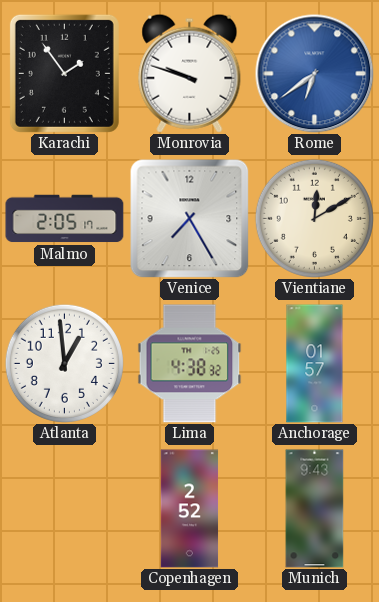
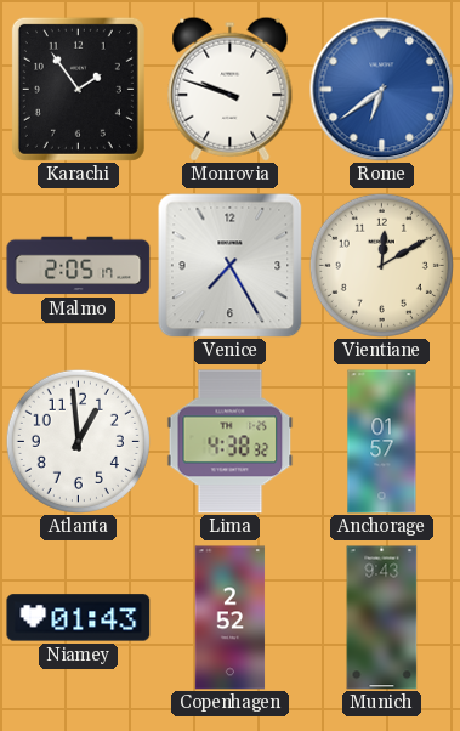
Niamey: none -> 01:43 (79, 618)
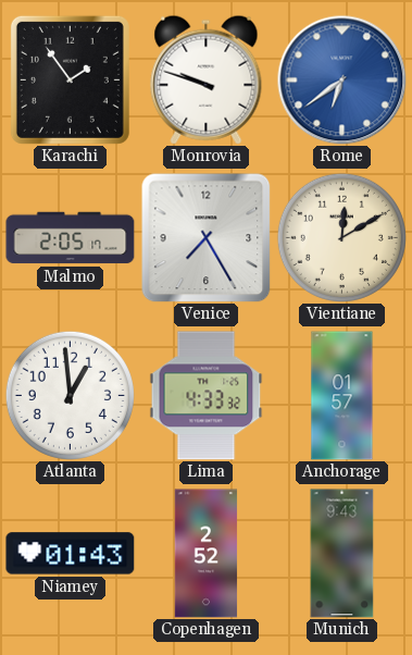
Lima: 4:38 -> 4:33 (207, 396)
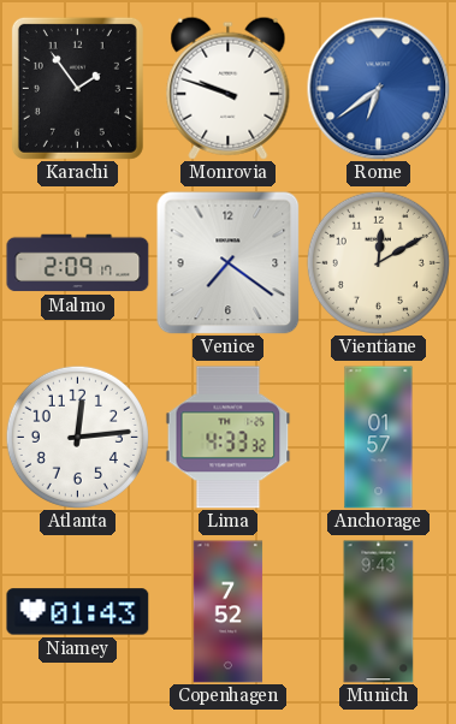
Malmo: 2:05 -> 2:09 (78, 263)
Venice: 7:25 -> 7:21 (227, 262)
Atlanta: 12:59 -> 12:14 (77, 437)
Copenhagen: 2:52 -> 7:52 (229, 612)
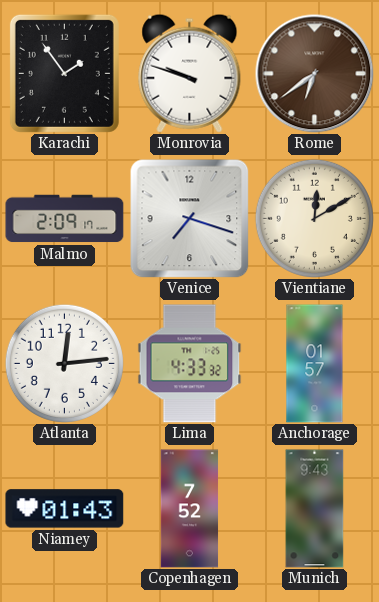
Rome dial: blue -> brown (315, 74)
Venice: 7:21 -> 7:18 (189, 218)
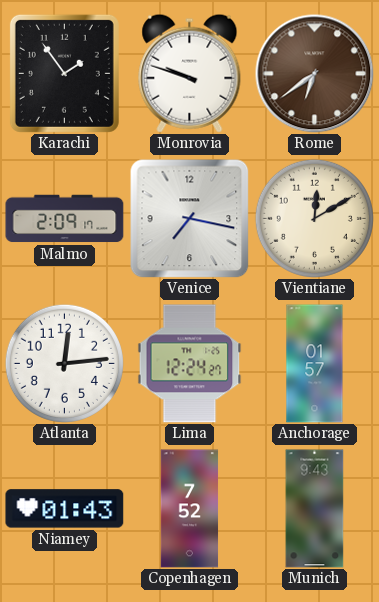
Venice: 7:18 -> 7:17 (189, 218)
Lima: 4:33 -> 12:24 (190, 364)
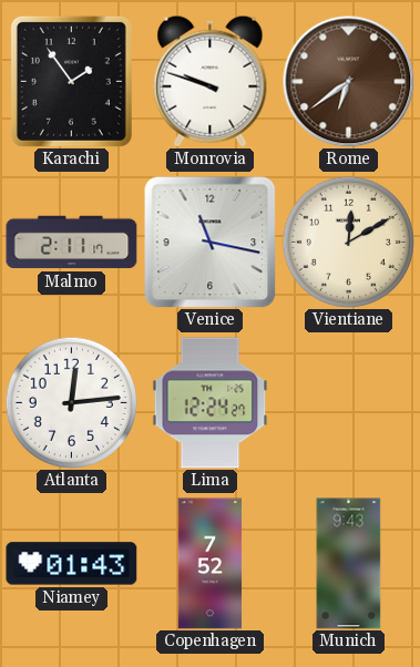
Malmo: 2:09 -> 2:11 (72, 243)
Venice: 7:17 -> 11:17 (209, 242)
Anchorage: 01:57 -> none (315, 364)
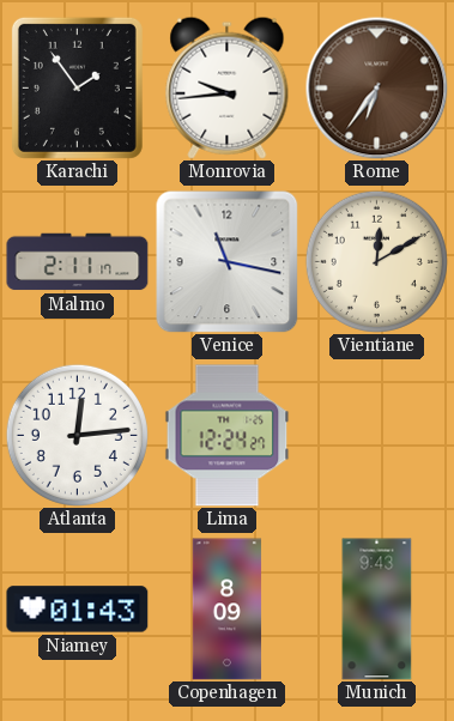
Monrovia: 9:48 -> 9:44 (228, 87)
Rome: 6:39 -> 6:36 (377, 89)
Copenhagen: 7:52 -> 8:09 (228, 610)
